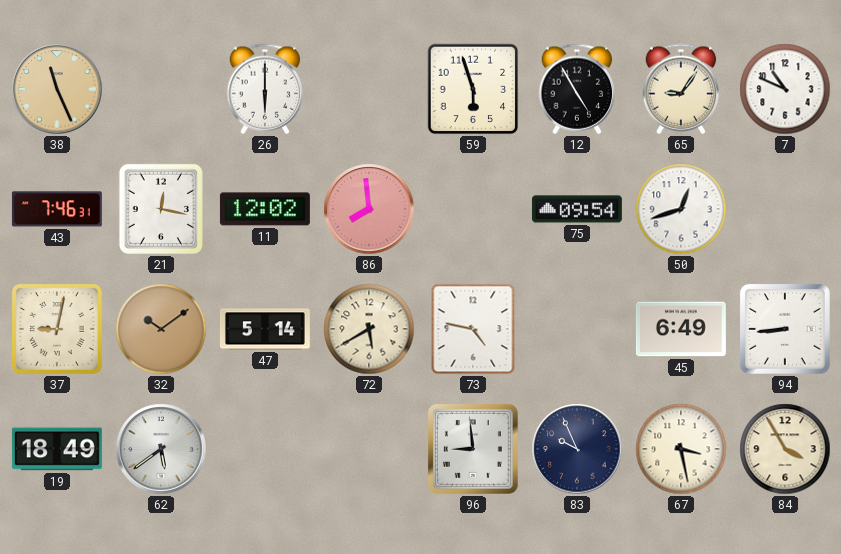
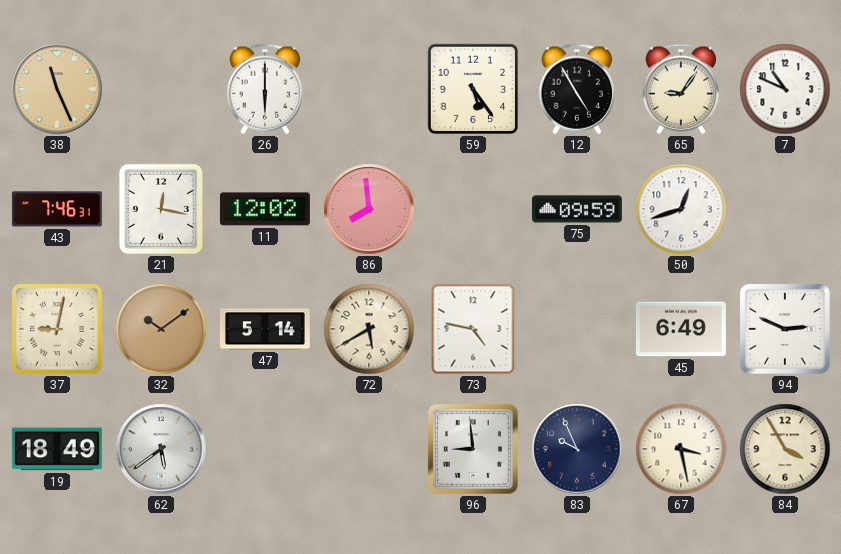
59: 5:57 -> 5:24 (473, 89)
75: 09:54 -> 09:59 (577, 209)
94: 8:44 -> 2:49 (785, 329)
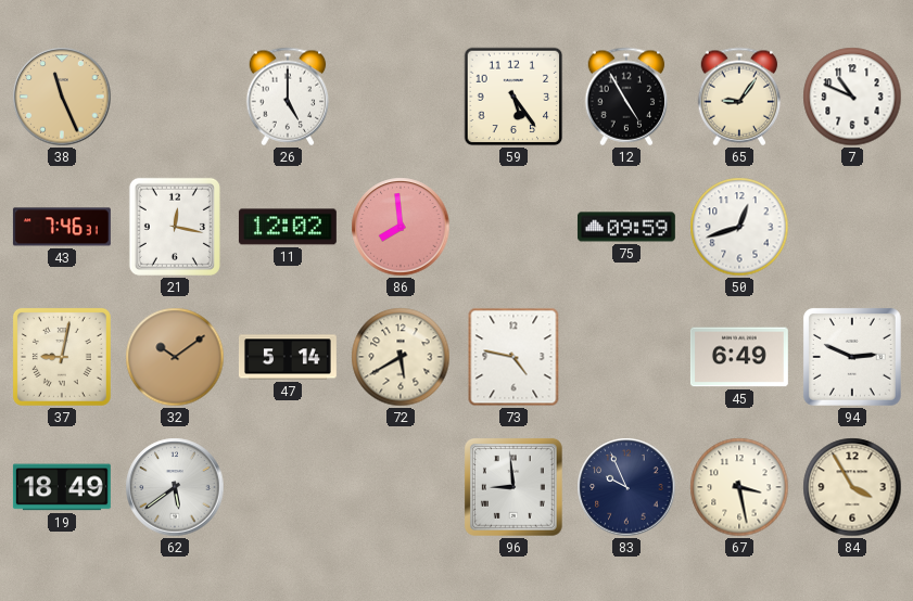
26: 6:00 -> 5:00 (288, 97)
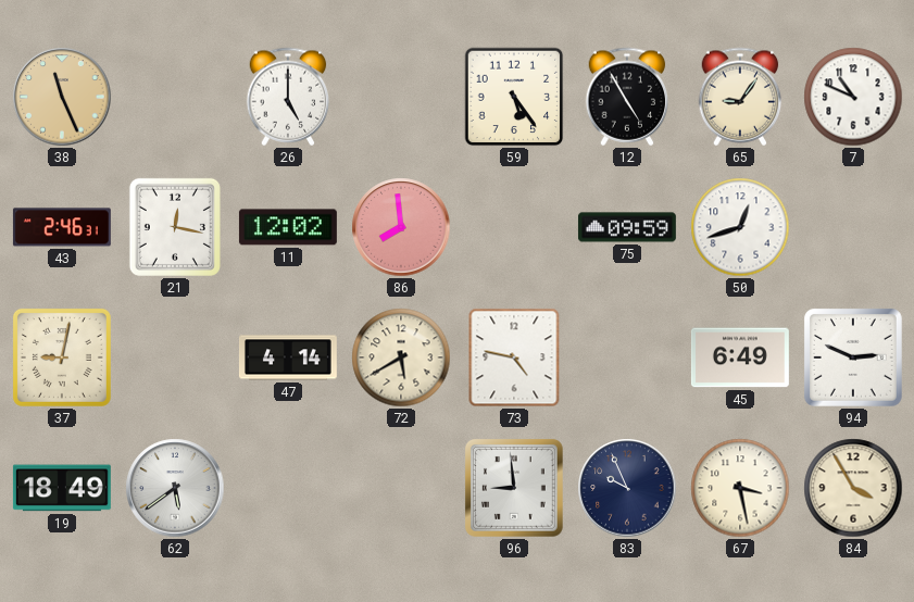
43: 7:46 -> 2:46 (62, 227)
32: 10:09 -> none (175, 357)
47: 5:14 -> 4:14 (288, 358)
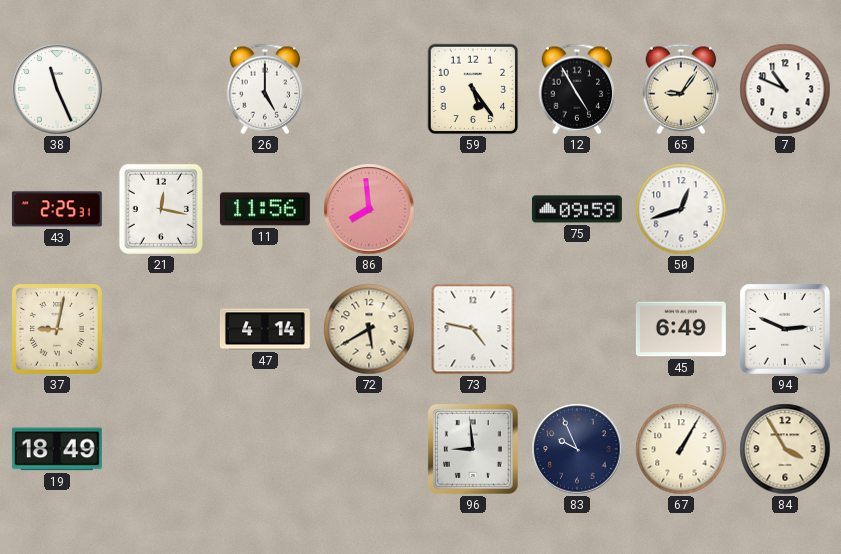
38 dial: champagne -> white (57, 89)
43: 2:46 -> 2:25 (57, 209)
11: 12:02 -> 11:56 (265, 209)
62: 5:39 -> none (175, 488)
67: 3:28 -> 1:05 (681, 449)
